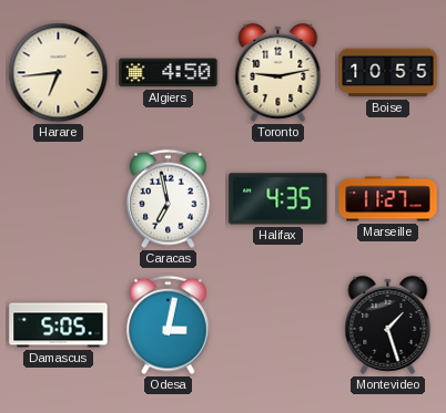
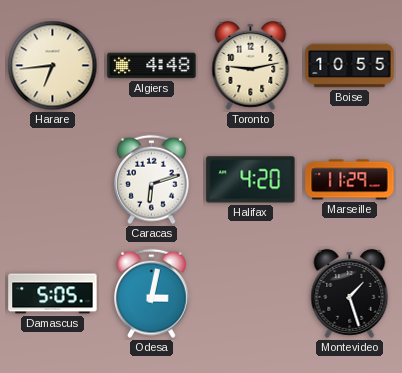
Algiers: 4:50 -> 4:48 (152, 66)
Caracas: 6:58 -> 6:12 (152, 180)
Halifax: 4:35 -> 4:20 (251, 180)
Marseille: 11:27 -> 11:29 (350, 180)
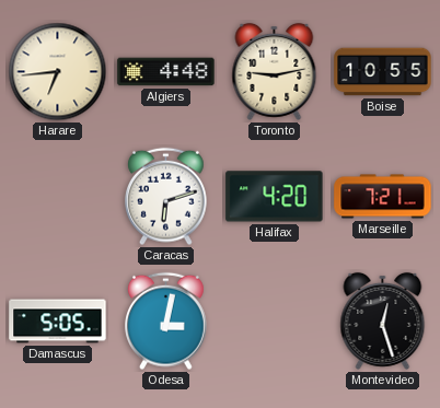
Marseille: 11:29 -> 7:21 (383, 197)
Montevideo: 1:27 -> 12:27 (383, 320)
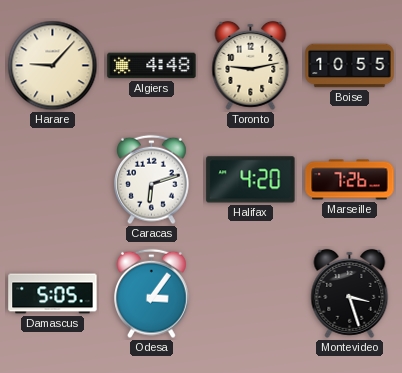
Harare: 6:44 -> 9:07 (53, 66)
Marseille: 7:21 -> 7:26 (350, 180)
Odesa: 3:02 -> 3:06 (152, 294)
Montevideo: 12:27 -> 3:27 (350, 293)
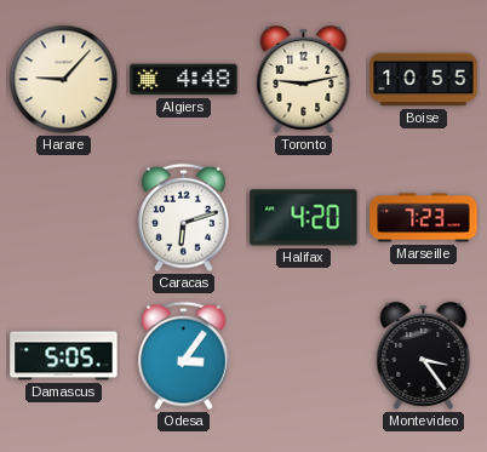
Marseille: 7:26 -> 7:23 (424, 218)
Montevideo: 3:27 -> 3:24 (424, 355)
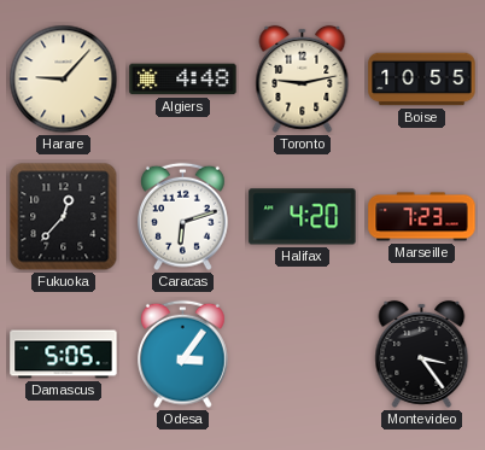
Fukuoka: none -> 12:37 (64, 217)
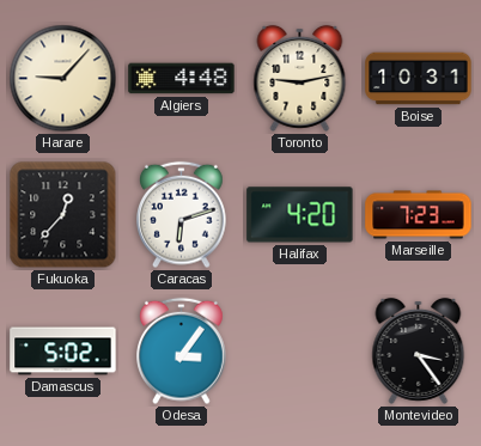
Boise: 10:55 -> 10:31 (419, 79)
Damascus: 5:05 -> 5:02 (63, 352)
